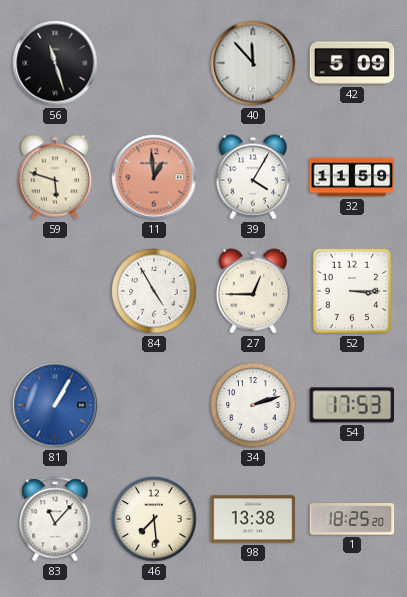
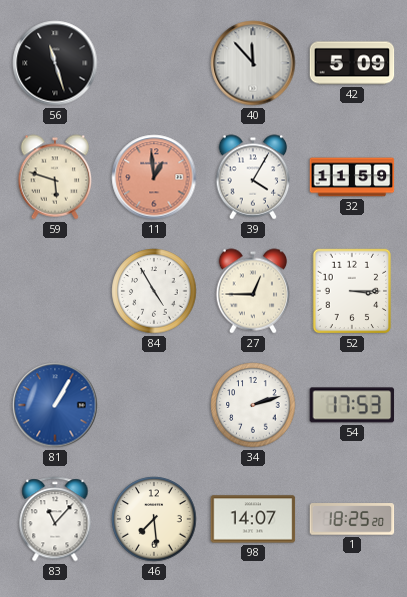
98: 13:38 -> 14:07 (253, 519)
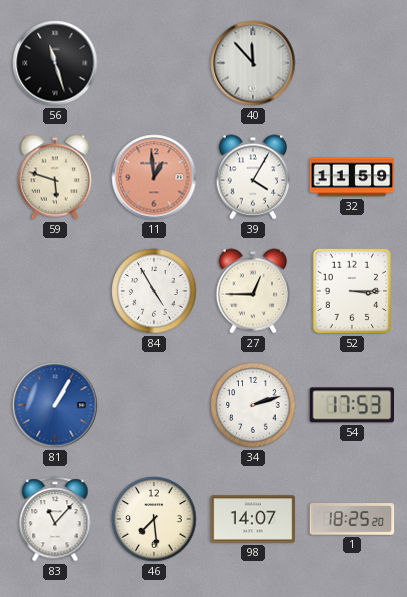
42: 5:09 -> none (352, 63)
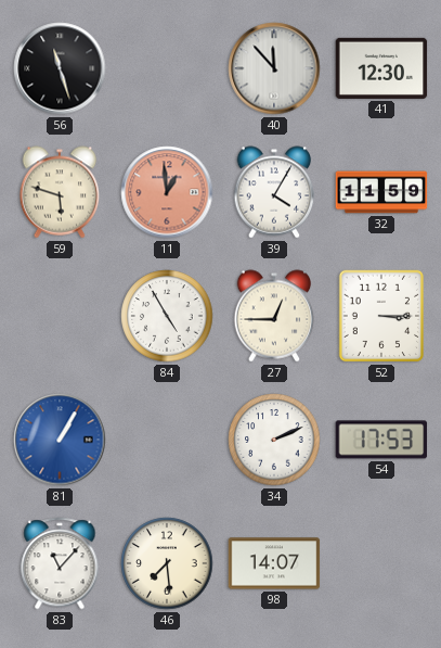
41: none -> 12:30 (381, 68)
34: 2:12 -> 2:11 (274, 440)
1: 18:25 -> none (352, 519)
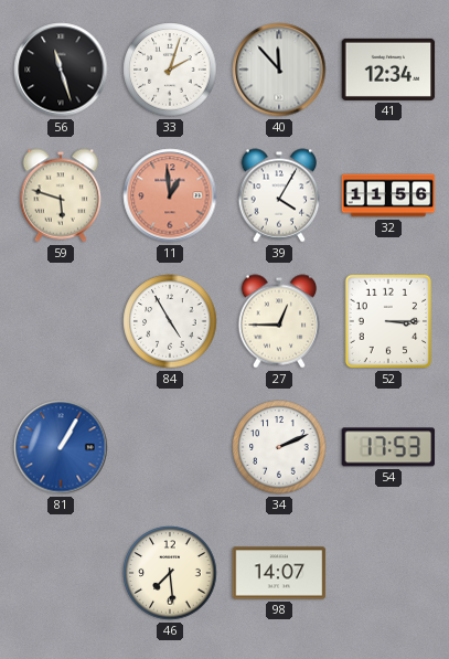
33: none -> 2:03 (170, 70)
41: 12:30 -> 12:34 (388, 70)
32: 11:59 -> 11:56 (388, 195)
83: 11:07 -> none (60, 563)
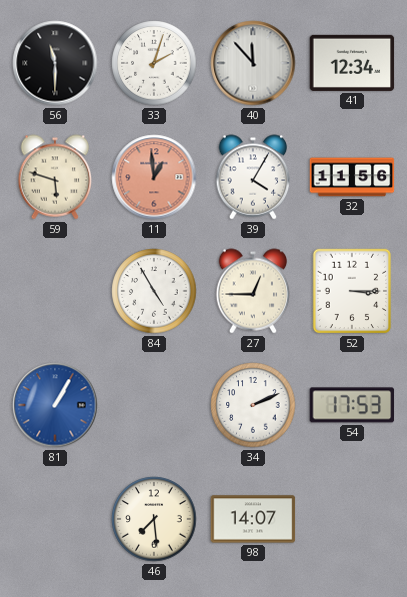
56: 11:27 -> 11:30 (55, 63)
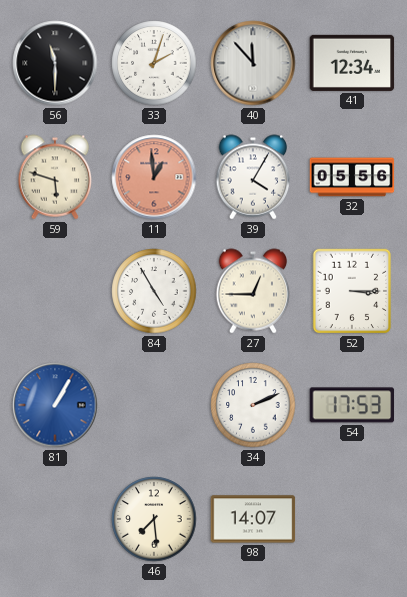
32: 11:56 -> 05:56 (352, 177)
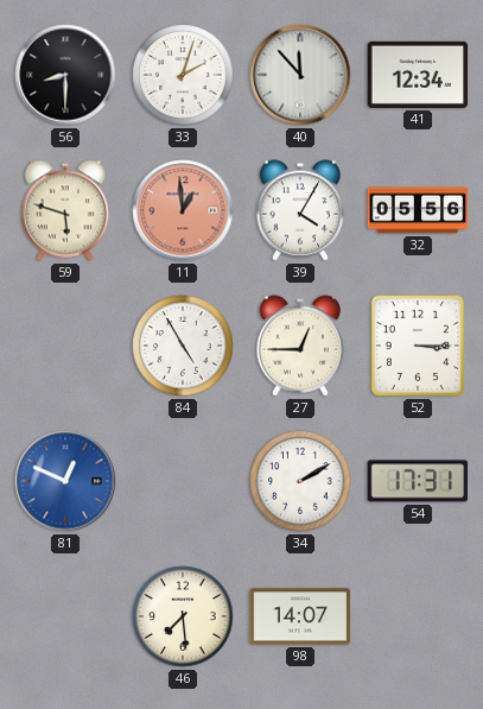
56: 11:30 -> 8:30 (65, 75)
81: 1:05 -> 12:49 (65, 481)
34: 2:11 -> 2:10 (300, 481)
54: 17:53 -> 17:31 (418, 481)
